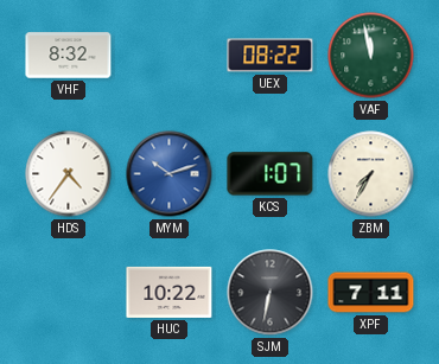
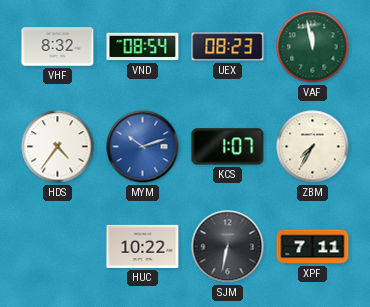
VND: none -> 08:54 (143, 47)
UEX: 08:22 -> 08:23 (228, 47)
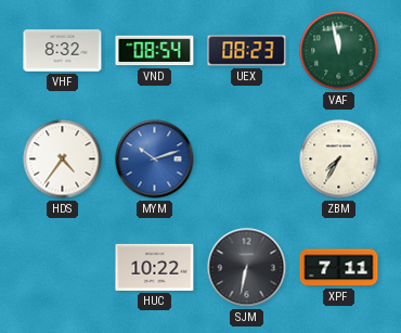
KCS: 1:07 -> none (228, 147)
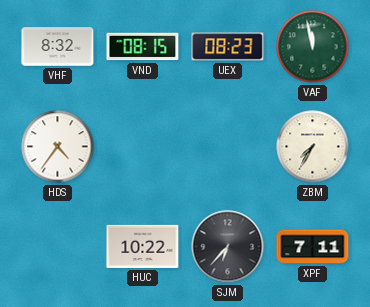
VND: 08:54 -> 08:15 (143, 47)
MYM: 10:12 -> none (155, 159)
SJM: 6:32 -> 6:37 (228, 247)
